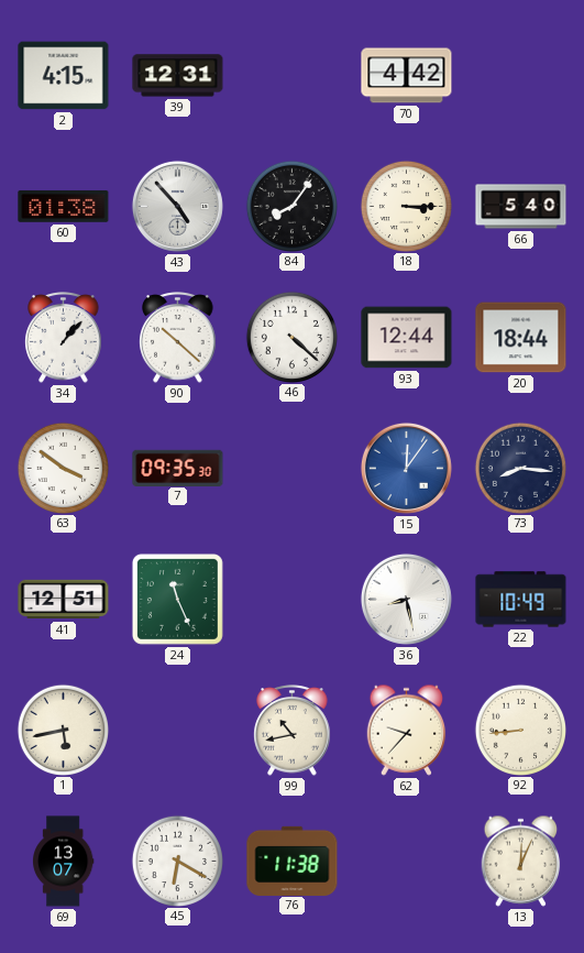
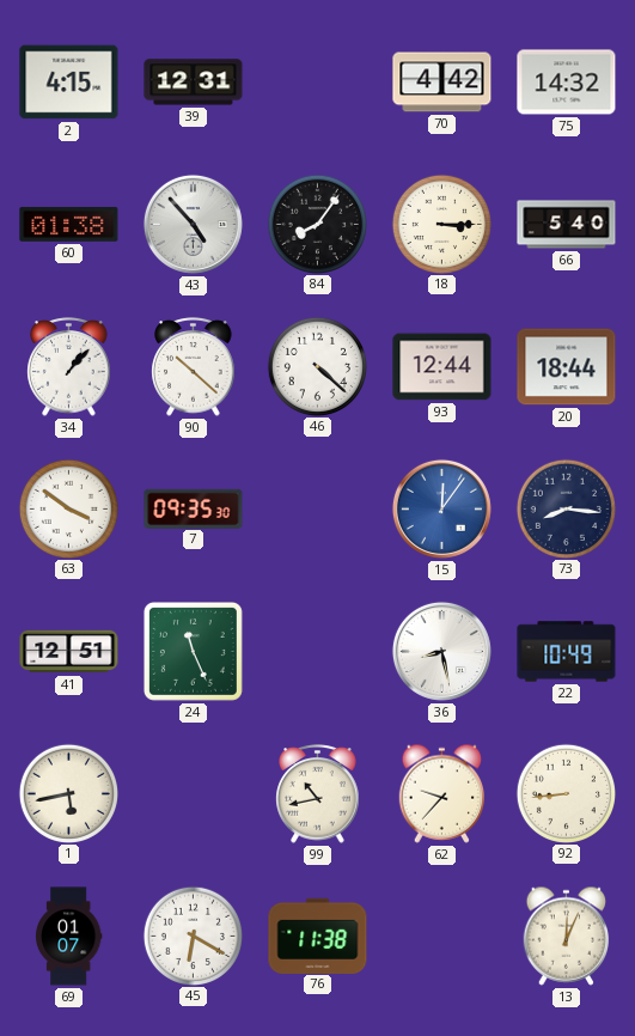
75: none -> 14:32 (567, 83)
69: 13:07 -> 01:07 (68, 937)
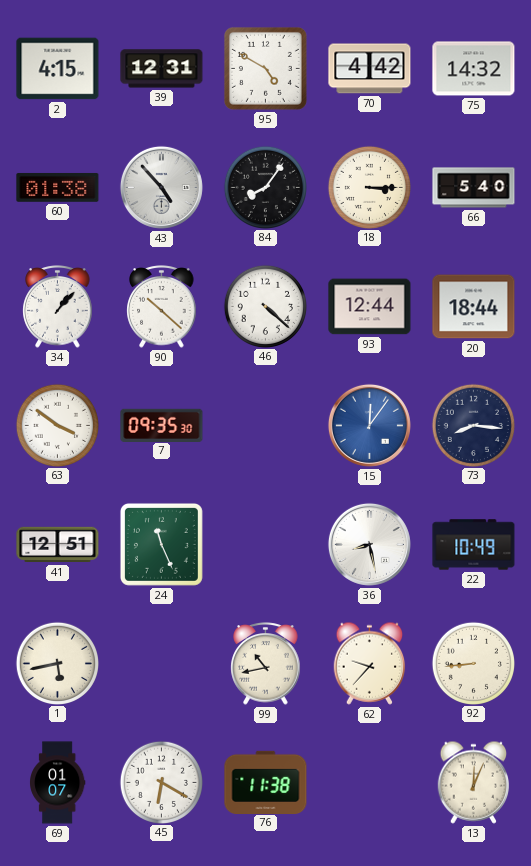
95: none -> 4:50 (265, 68)
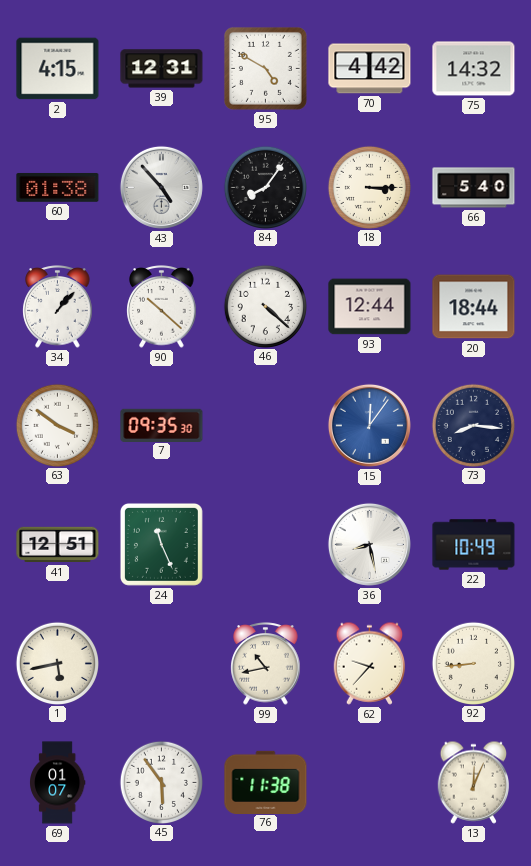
45: 6:20 -> 5:54 (161, 782)
